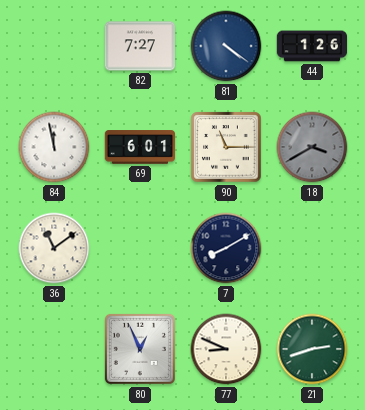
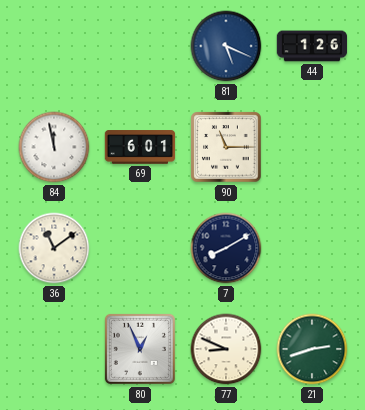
82: 7:27 -> none (139, 46)
81: 4:21 -> 5:19 (226, 46)
18: 3:40 -> none (312, 147)
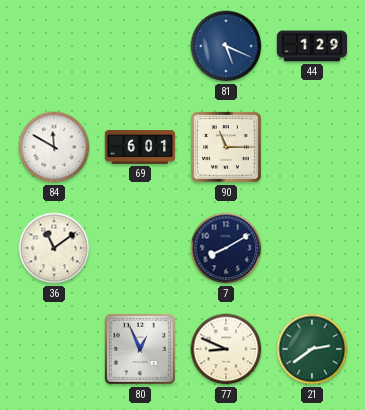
44: 1:26 -> 1:29 (312, 46)
84: 11:58 -> 11:50 (54, 147)
21: 2:42 -> 2:39 (312, 349)
